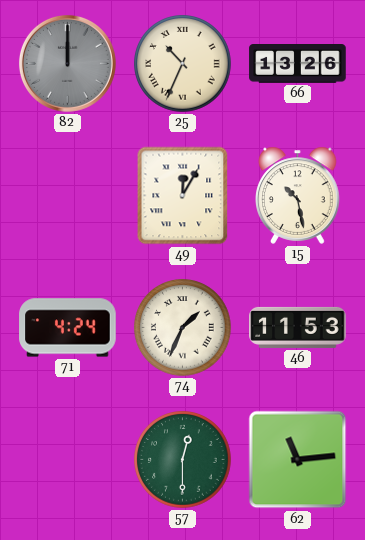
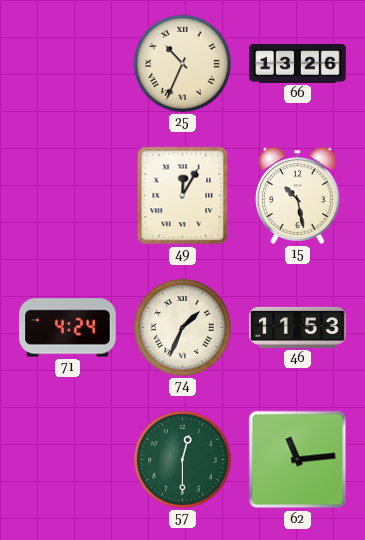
82: 12:00 -> none (67, 63)
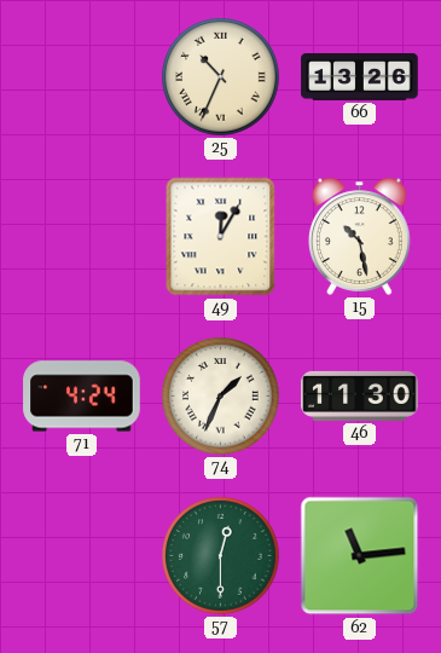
46: 11:53 -> 11:30 (360, 395)
